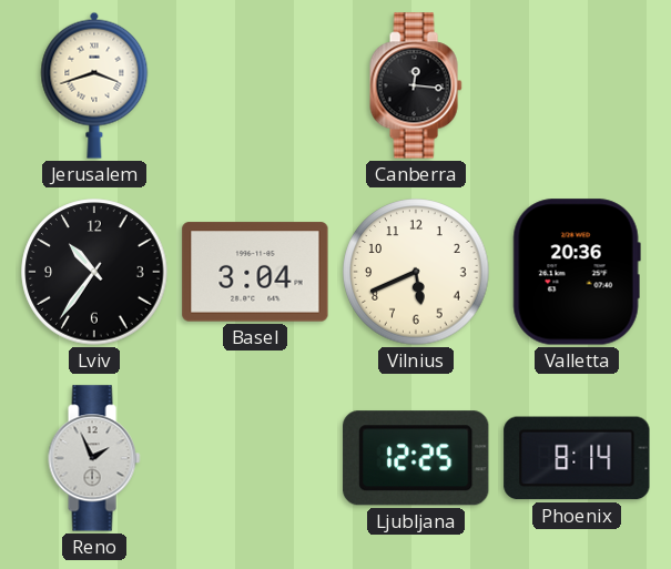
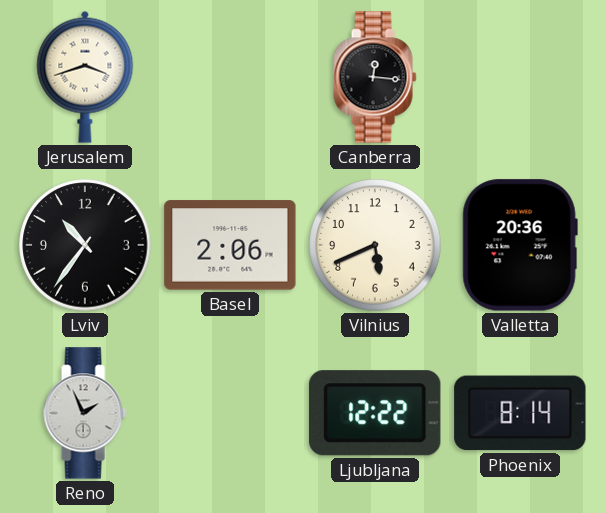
Basel: 3:04 -> 2:06 (230, 245)
Ljubljana: 12:25 -> 12:22 (375, 413)
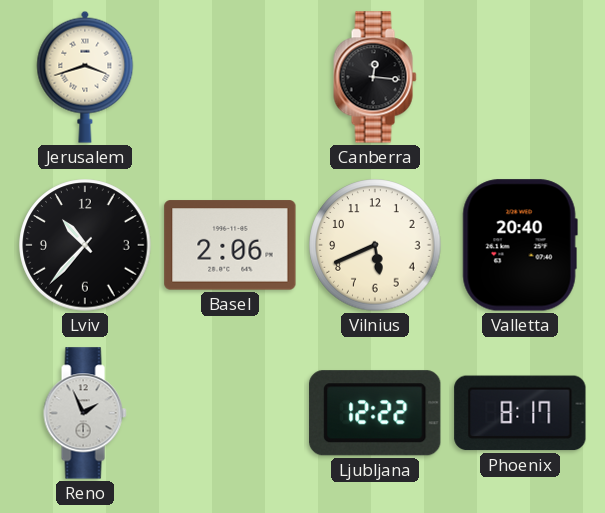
Lviv: 10:36 -> 10:37 (85, 245)
Valletta: 20:36 -> 20:40 (520, 245)
Phoenix: 8:14 -> 8:17 (520, 413)
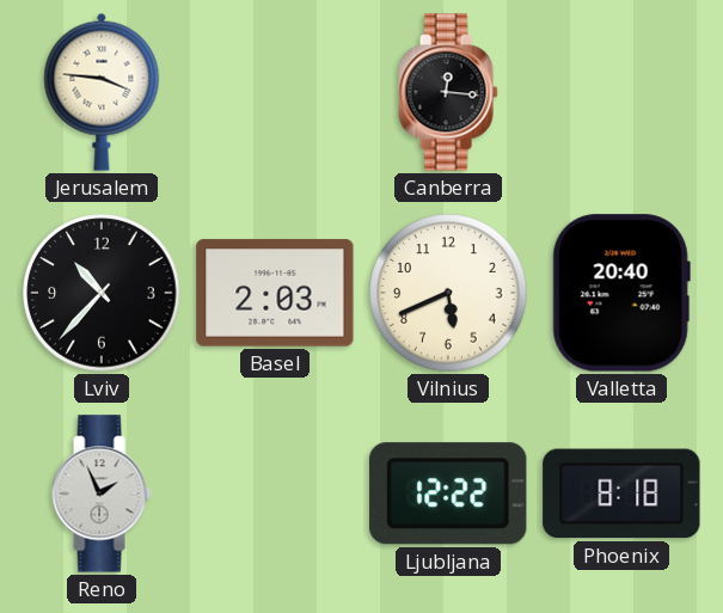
Jerusalem: 3:42 -> 3:46 (102, 92)
Basel: 2:06 -> 2:03 (275, 293)
Phoenix: 8:17 -> 8:18 (621, 494)
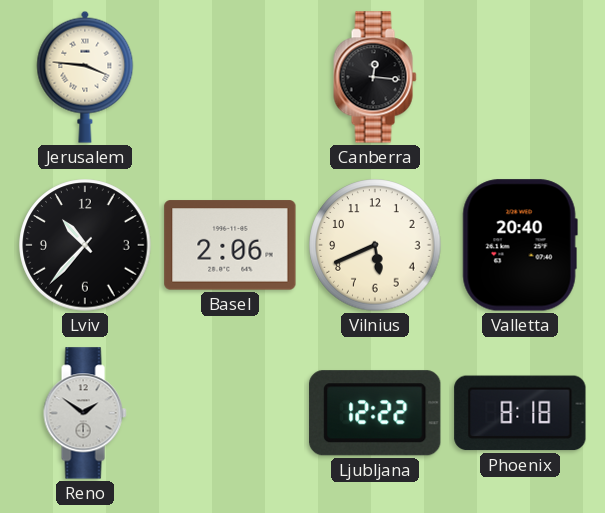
Basel: 2:03 -> 2:06 (230, 245)
Reno: 1:56 -> 1:51 (85, 413)
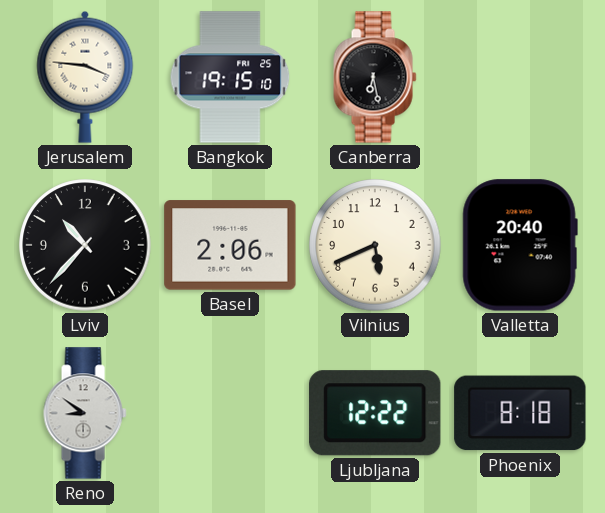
Bangkok: none -> 19:15 (230, 77)
Canberra: 12:16 -> 6:28 (375, 77)
Reno: 1:51 -> 8:51 (85, 413)
